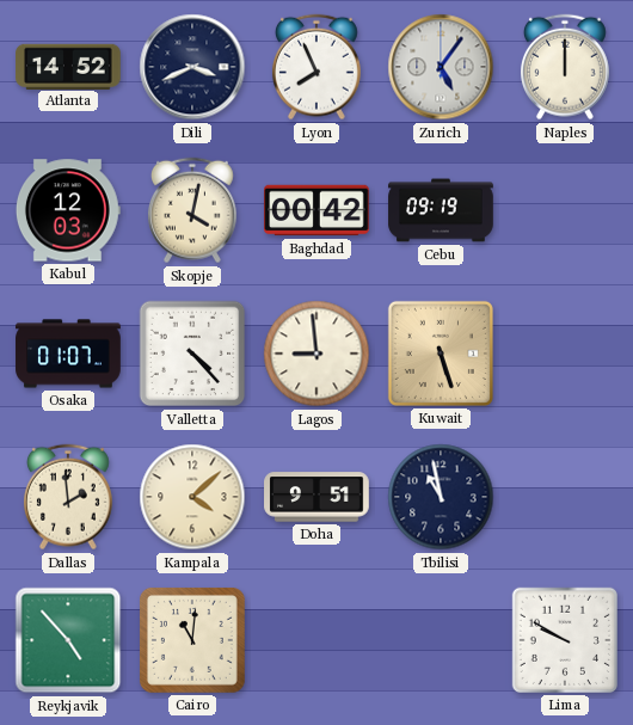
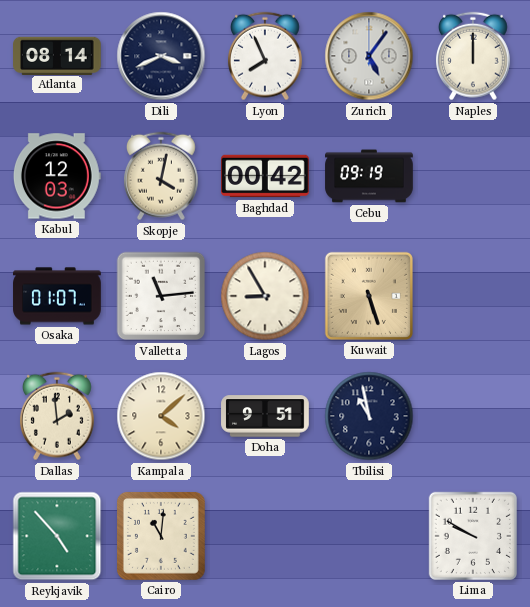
Atlanta: 14:52 -> 08:14 (57, 55)
Valletta: 4:23 -> 11:14 (161, 296)
Lagos: 8:59 -> 8:55 (265, 296)
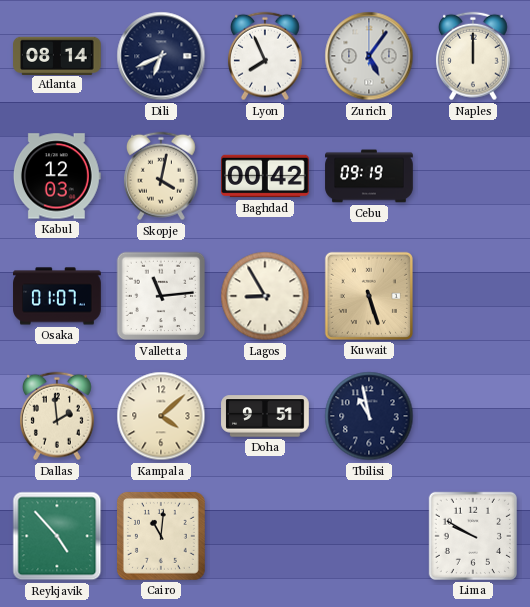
Dili: 3:41 -> 6:41 (161, 56)
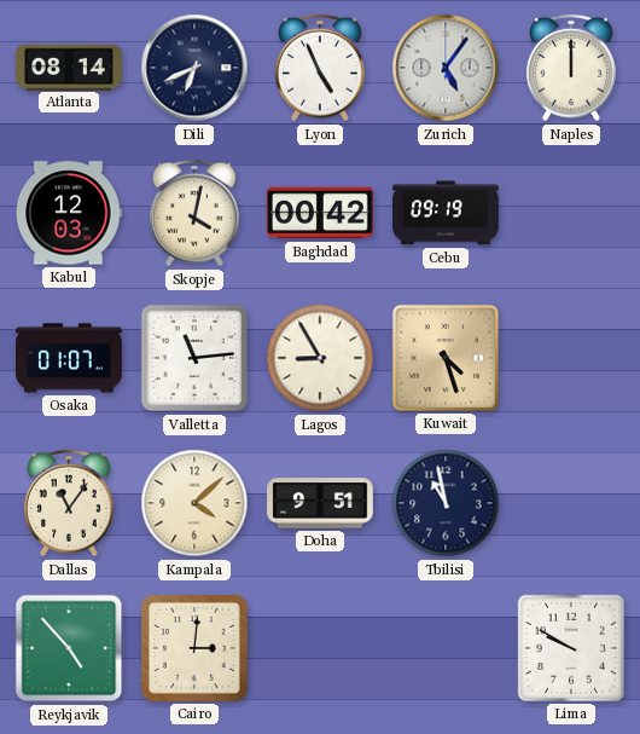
Lyon: 7:56 -> 4:56 (320, 68)
Kuwait: 5:27 -> 4:27 (446, 358)
Dallas: 1:59 -> 11:06 (69, 503)
Cairo: 11:01 -> 3:01 (194, 648)
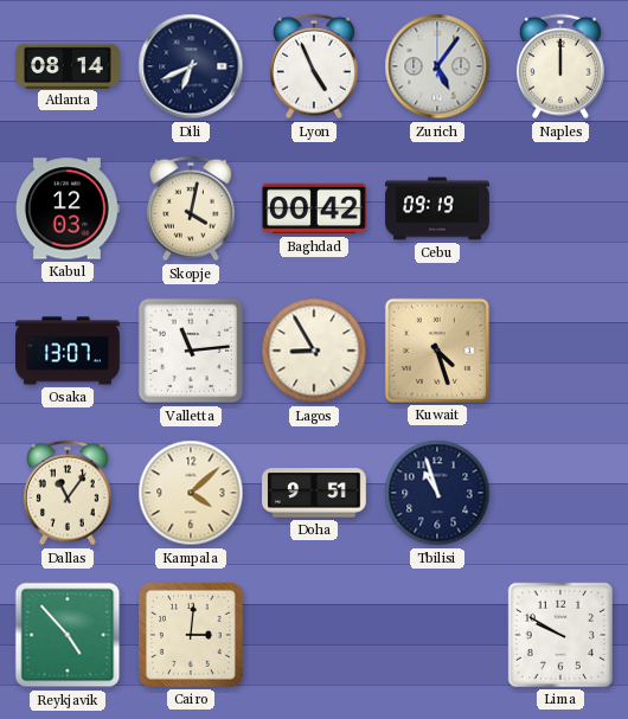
Osaka: 01:07 -> 13:07 (68, 351)
Tbilisi: 10:58 -> 10:57 (437, 493)
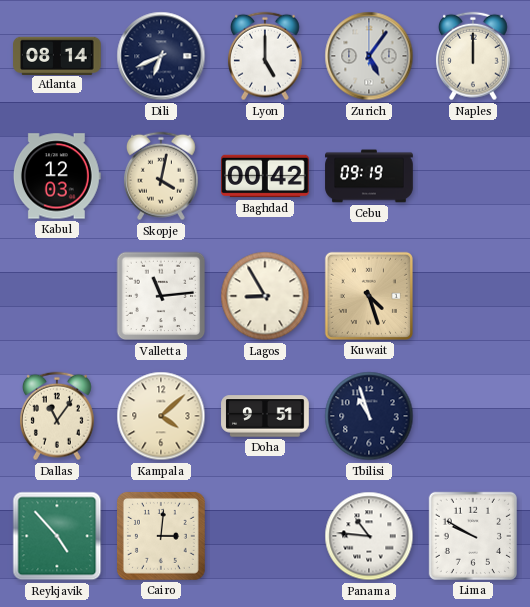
Lyon: 4:56 -> 5:00 (265, 56)
Osaka: 13:07 -> none (68, 351)
Panama: none -> 10:46 (369, 536)
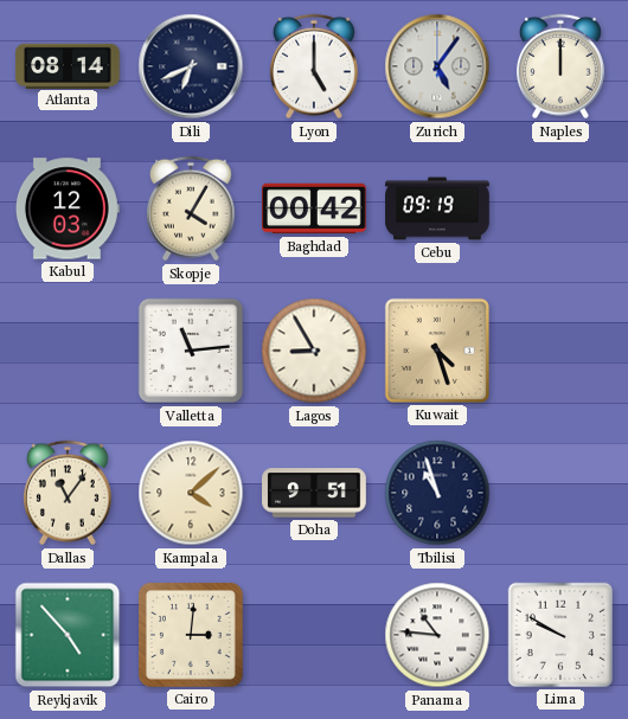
Skopje: 4:02 -> 4:05 (191, 208)
